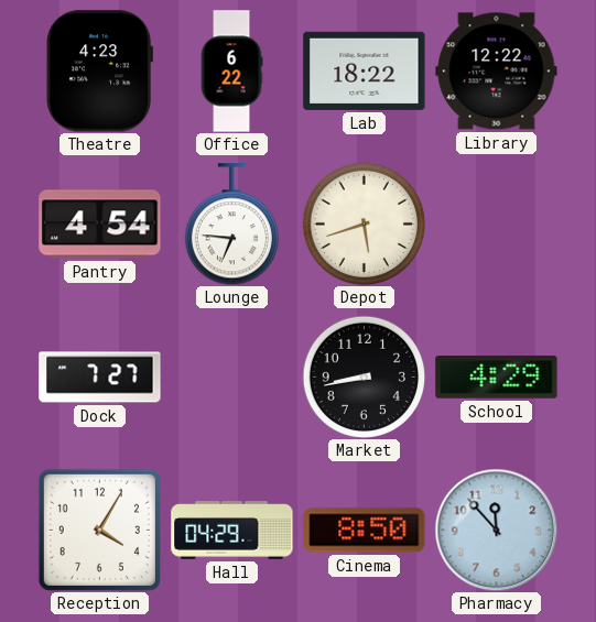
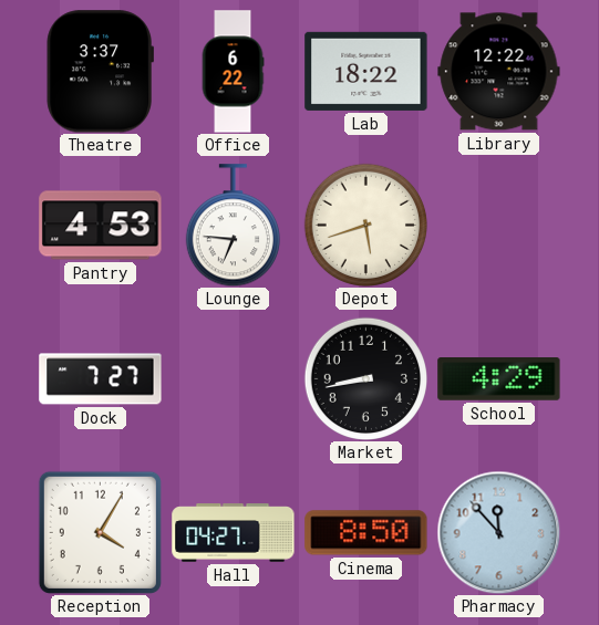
Theatre: 4:23 -> 3:37 (100, 72)
Pantry: 4:54 -> 4:53 (101, 226)
Hall: 04:29 -> 04:27 (234, 533)
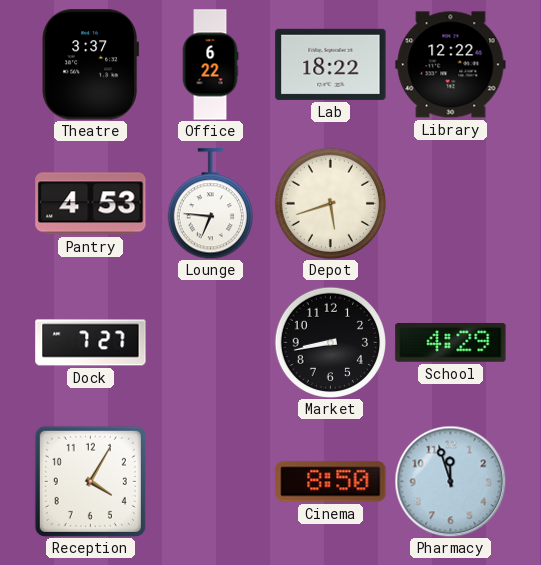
Hall: 04:27 -> none (234, 533)
Pharmacy: 11:53 -> 11:57 (450, 481)
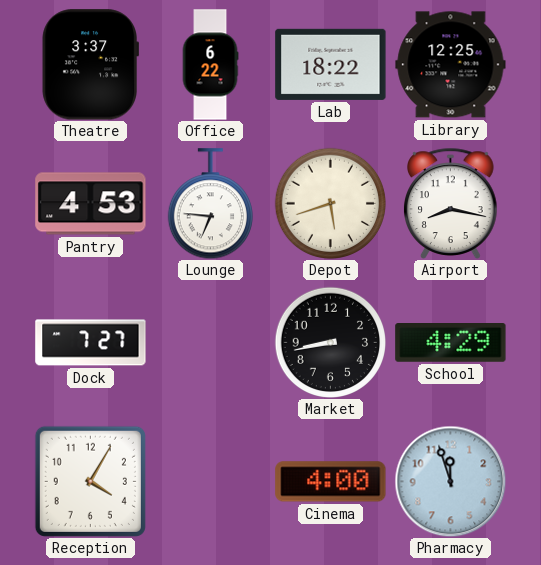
Library: 12:22 -> 12:25 (451, 65)
Airport: none -> 8:17 (451, 203)
Cinema: 8:50 -> 4:00 (331, 482)
